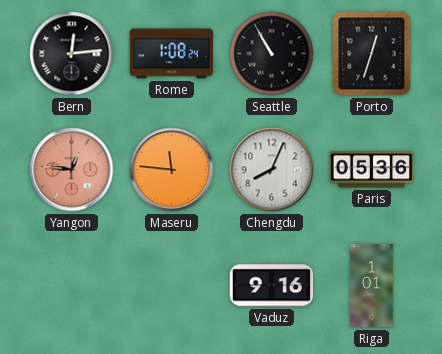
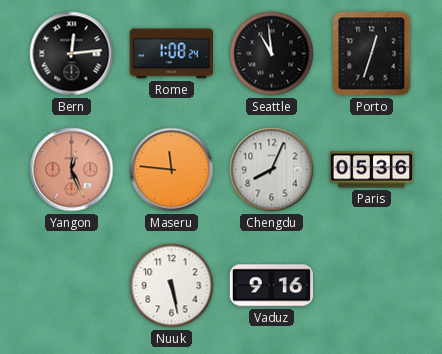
Seattle: 10:55 -> 10:59 (272, 54)
Yangon: 12:46 -> 12:26 (72, 170)
Nuuk: none -> 5:28 (172, 286)
Riga: 1:01 -> none (372, 286)
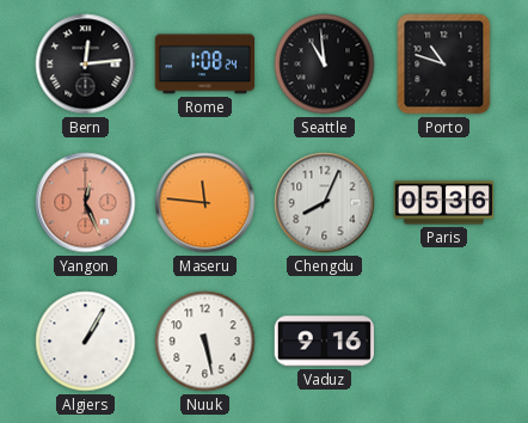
Porto: 12:33 -> 10:48 (444, 65)
Algiers: none -> 1:05 (86, 342)
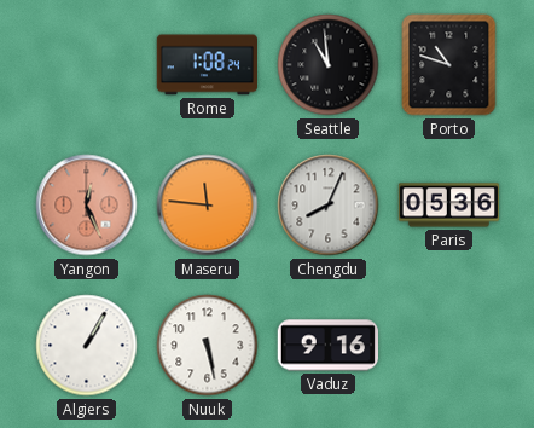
Bern: 12:14 -> none (86, 65)
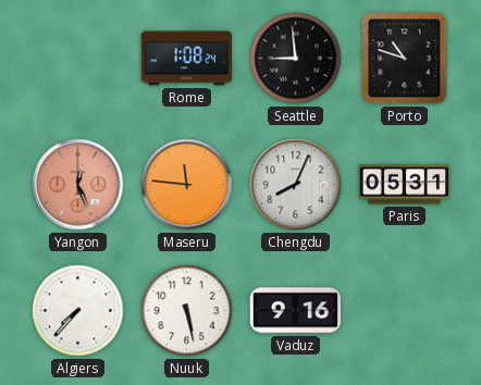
Seattle: 10:59 -> 8:59 (296, 59)
Paris: 05:36 -> 05:31 (405, 185)
Algiers: 1:05 -> 7:37 (78, 311)
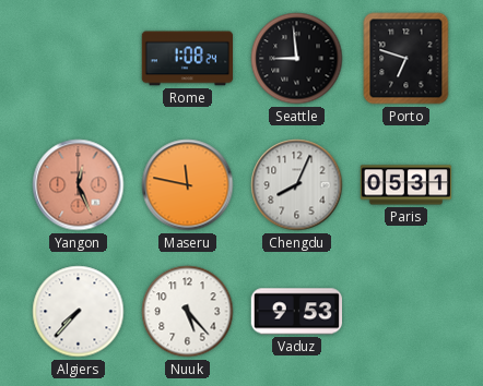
Porto: 10:48 -> 6:48 (407, 59)
Maseru: 11:46 -> 11:47 (188, 185)
Nuuk: 5:28 -> 5:23 (188, 312)
Vaduz: 9:16 -> 9:53 (296, 312)
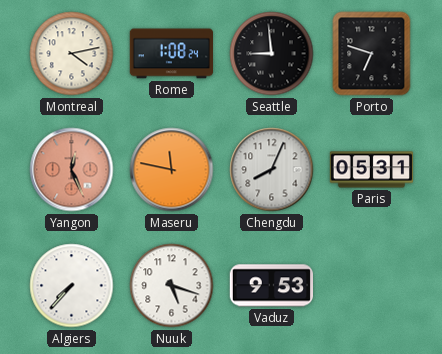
Montreal: none -> 4:13 (72, 54)
Nuuk: 5:23 -> 5:18 (172, 286)
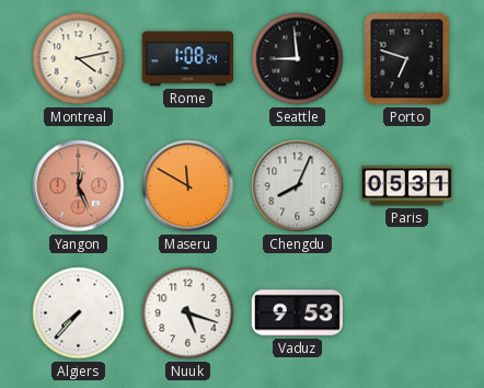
Maseru: 11:47 -> 11:50 (188, 186)
